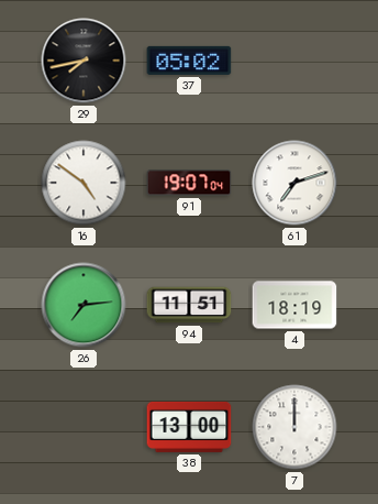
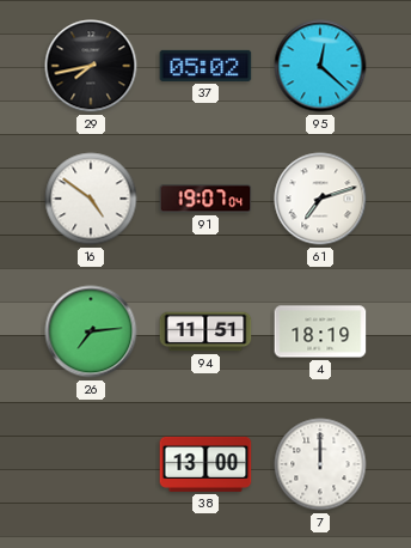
95: none -> 12:22 (320, 66)
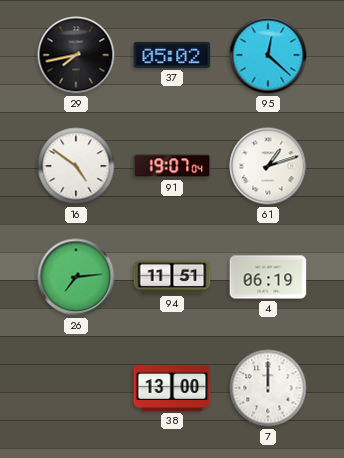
61: 7:12 -> 1:12 (268, 166)
4: 18:19 -> 06:19 (268, 277)
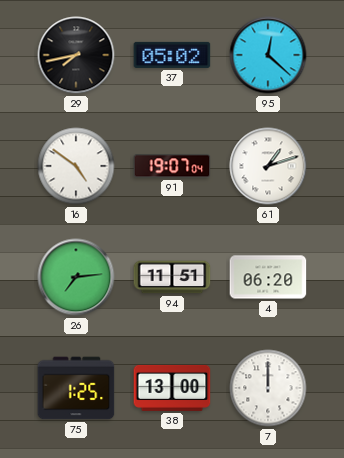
4: 06:19 -> 06:20 (268, 277)
75: none -> 1:25 (76, 388)
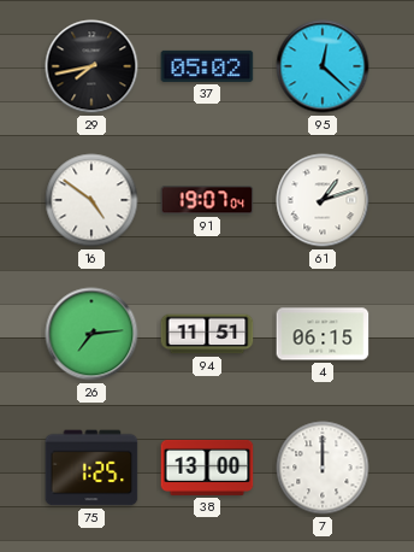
4: 06:20 -> 06:15 (323, 334)
